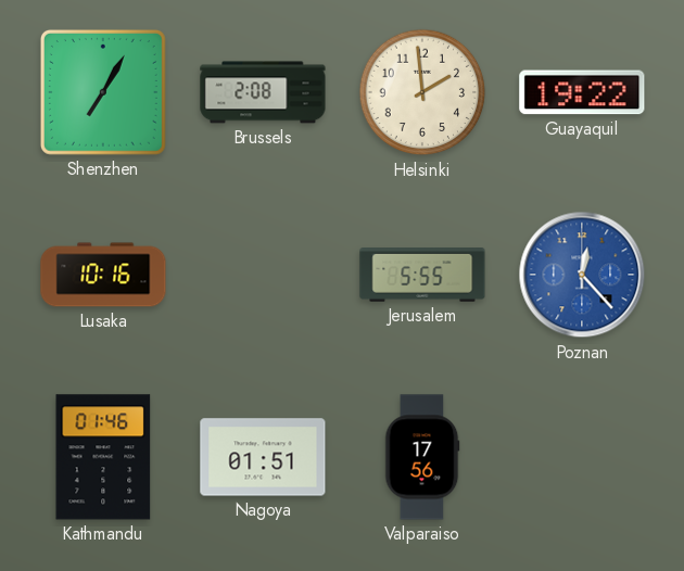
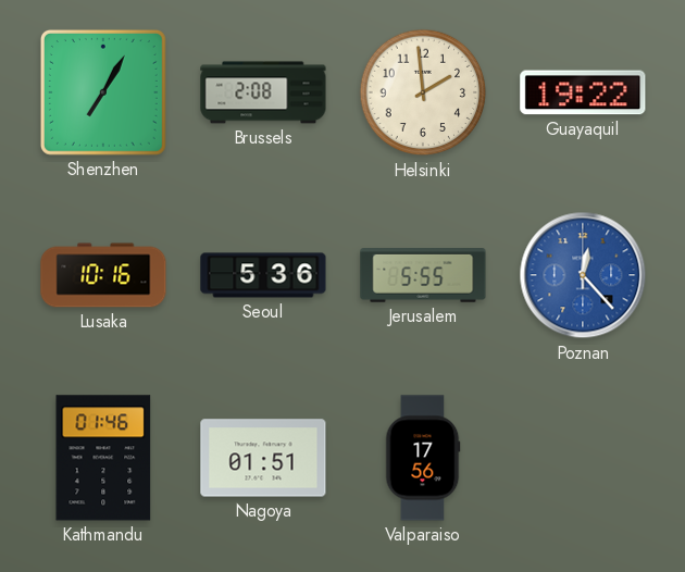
Seoul: none -> 5:36 (263, 275)
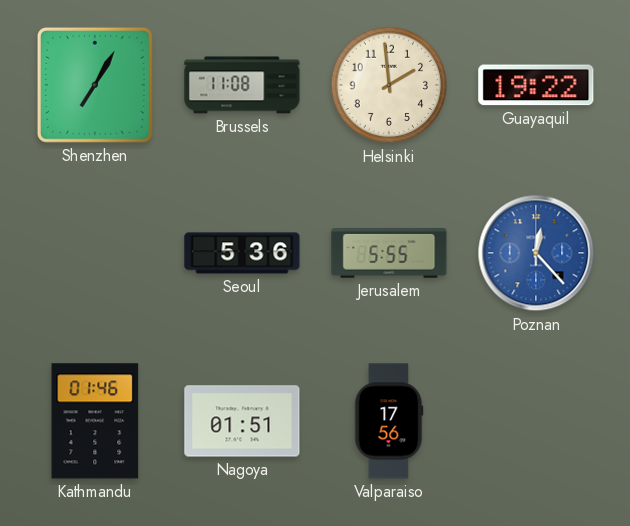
Brussels: 2:08 -> 11:08 (242, 85)
Lusaka: 10:16 -> none (103, 275)
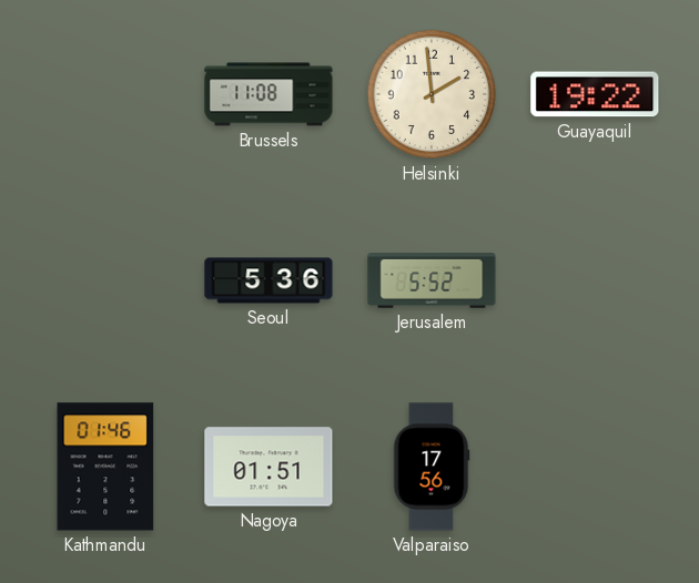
Shenzhen: 7:05 -> none (95, 85)
Jerusalem: 5:55 -> 5:52 (432, 282)
Poznan: 12:23 -> none (536, 253)
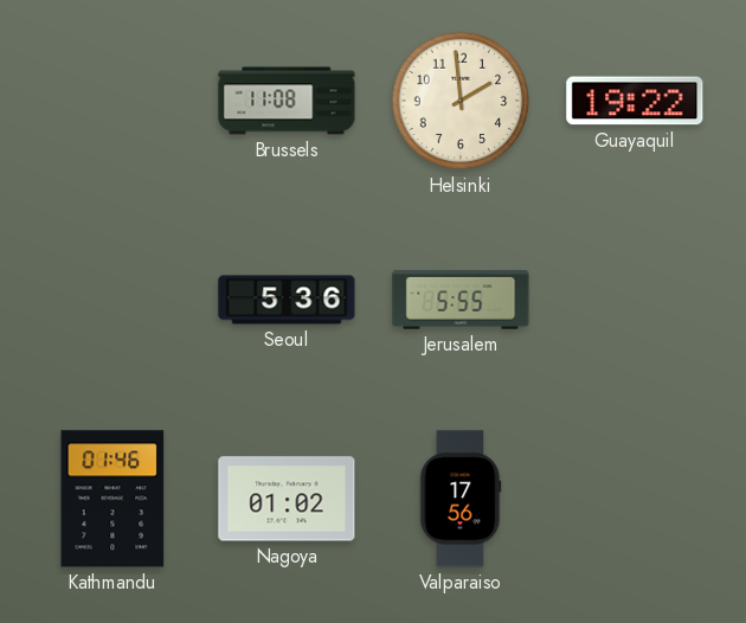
Jerusalem: 5:52 -> 5:55 (461, 301)
Nagoya: 01:51 -> 01:02 (287, 499)
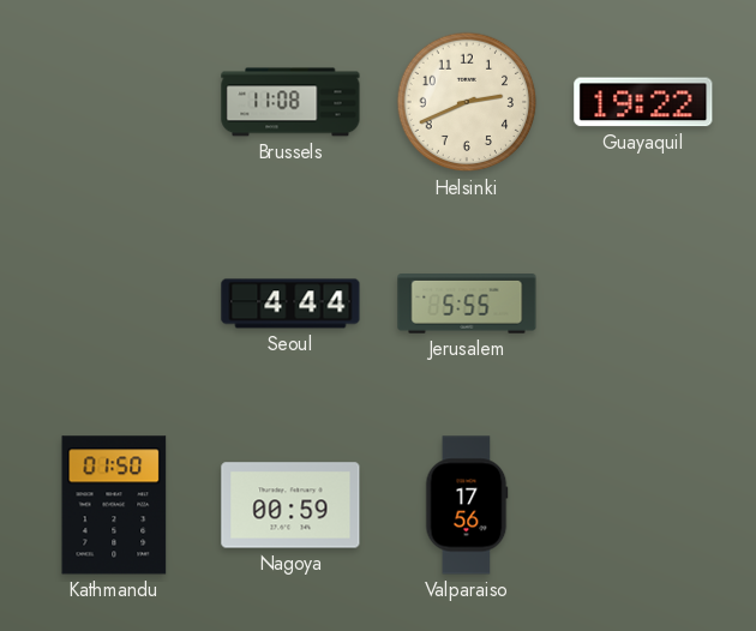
Helsinki: 1:59 -> 2:41 (467, 102)
Seoul: 5:36 -> 4:44 (290, 304)
Kathmandu: 01:46 -> 01:50 (114, 505)
Nagoya: 01:02 -> 00:59 (290, 505)
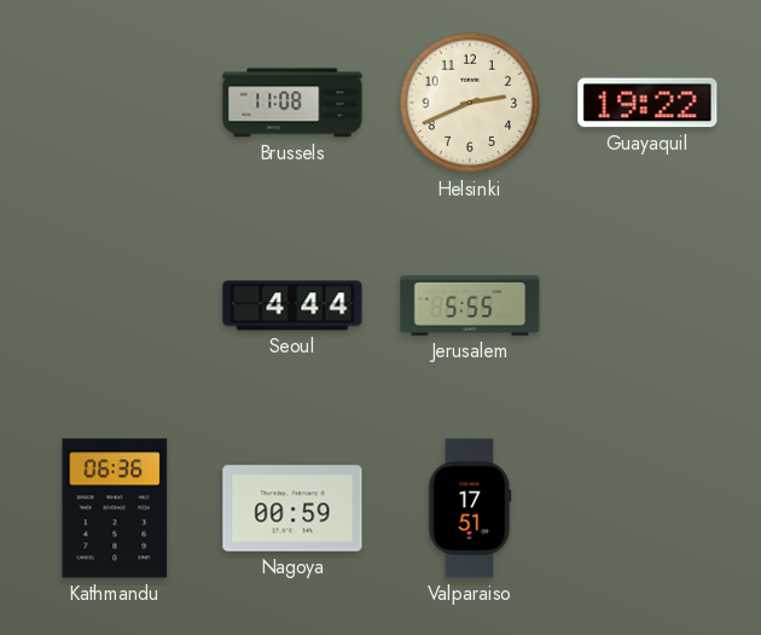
Kathmandu: 01:50 -> 06:36 (115, 508)
Valparaiso: 17:56 -> 17:51 (470, 508)
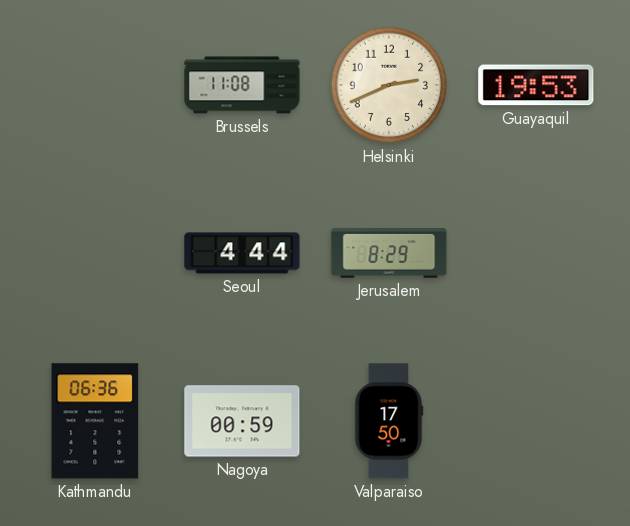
Guayaquil: 19:22 -> 19:53 (536, 85)
Jerusalem: 5:55 -> 8:29 (389, 254)
Valparaiso: 17:51 -> 17:50 (389, 421)
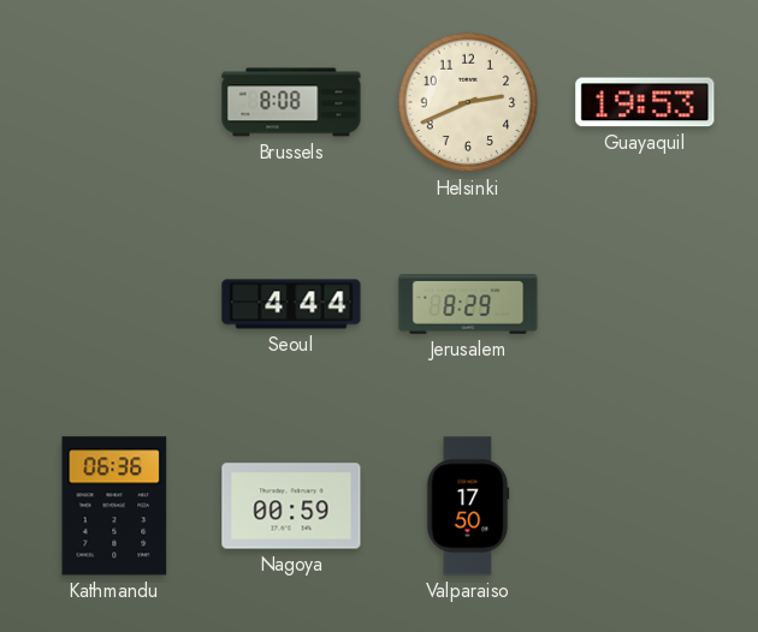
Brussels: 11:08 -> 8:08 (291, 102)
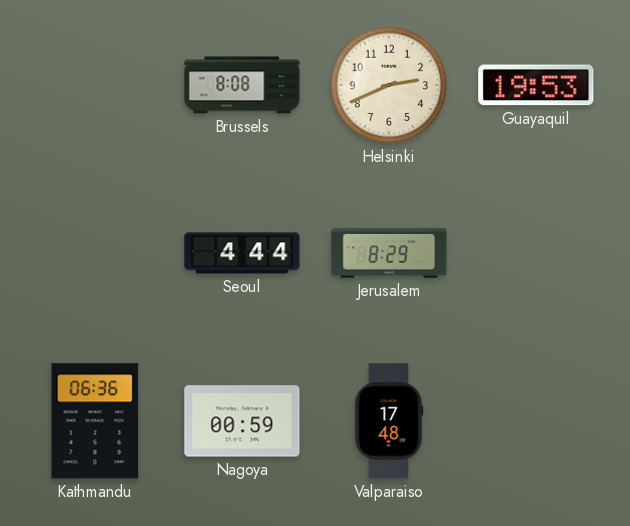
Valparaiso: 17:50 -> 17:48 (389, 421)
